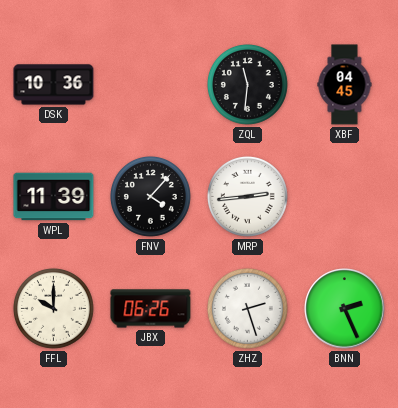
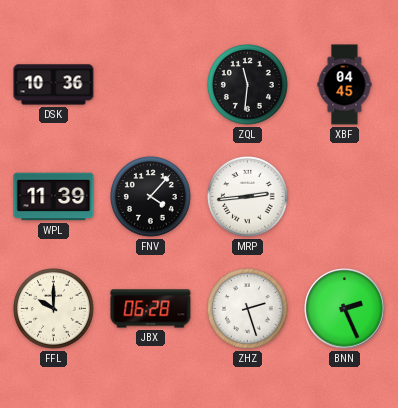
JBX: 06:26 -> 06:28 (151, 309)
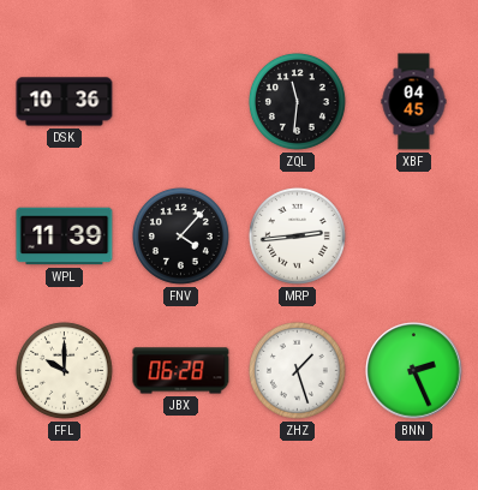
ZHZ: 2:27 -> 1:27 (297, 370)
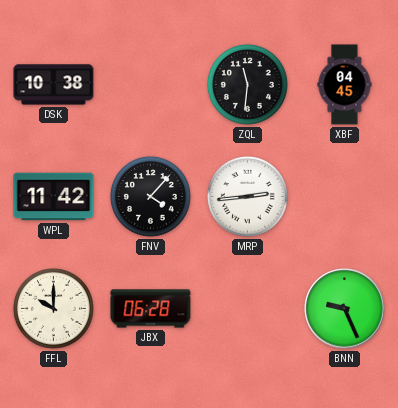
DSK: 10:36 -> 10:38 (54, 85)
WPL: 11:39 -> 11:42 (54, 197)
ZHZ: 1:27 -> none (297, 370)
BNN: 2:26 -> 9:26 (345, 309)
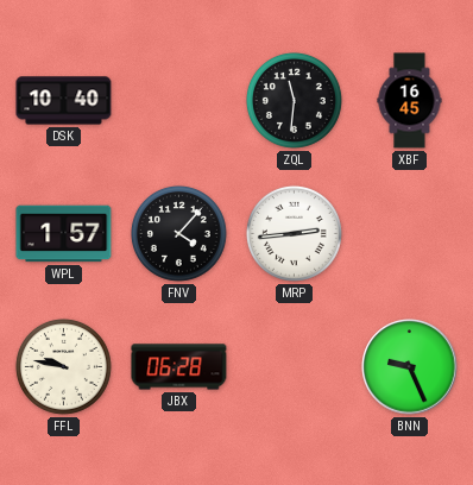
DSK: 10:38 -> 10:40 (64, 101)
XBF: 04:45 -> 16:45 (410, 101)
WPL: 11:42 -> 1:57 (64, 234)
FFL: 10:00 -> 9:47 (63, 366)
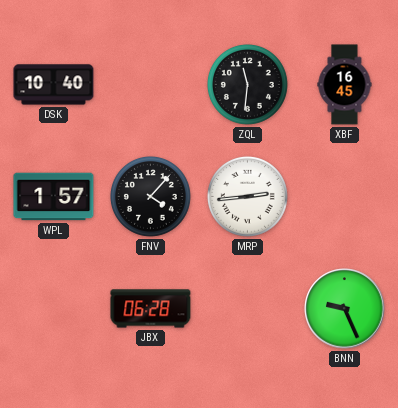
FFL: 9:47 -> none (63, 366)
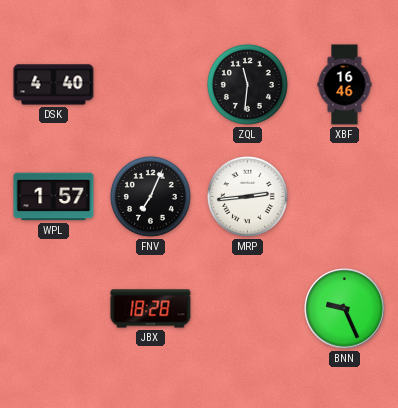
DSK: 10:40 -> 4:40 (54, 85)
XBF: 16:45 -> 16:46 (345, 85)
FNV: 4:07 -> 7:04 (150, 196)
JBX: 06:28 -> 18:28 (151, 309)
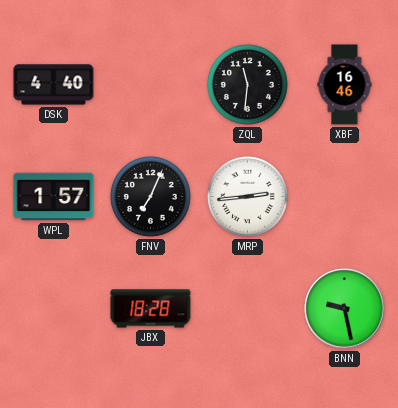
BNN: 9:26 -> 9:28 (345, 309)
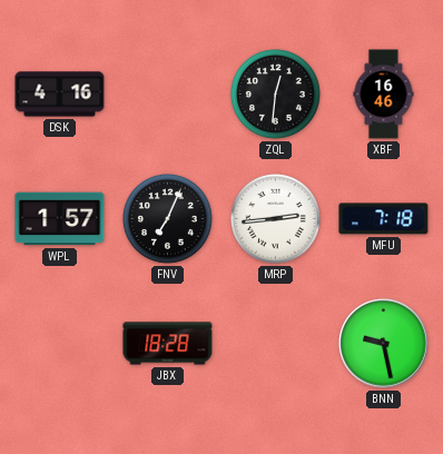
DSK: 4:40 -> 4:16 (60, 95)
ZQL: 11:31 -> 12:31 (275, 93)
MFU: none -> 7:18 (384, 219)
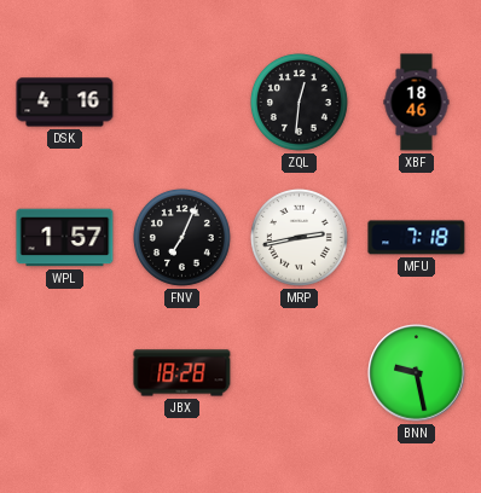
XBF: 16:46 -> 18:46 (417, 103)
MRP: 2:44 -> 2:43 (299, 237)
